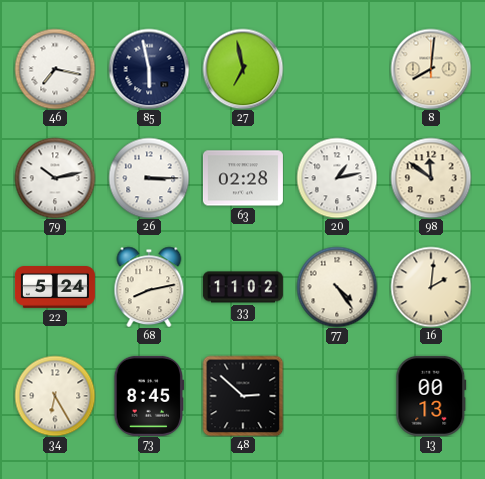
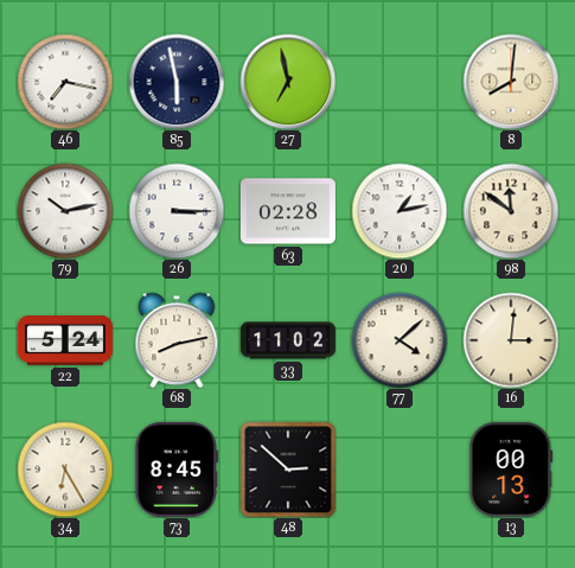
77: 4:24 -> 4:08 (400, 340)
16: 2:01 -> 3:01 (511, 340)
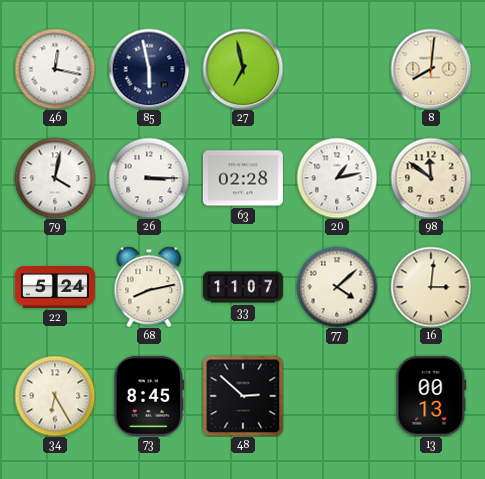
46: 7:17 -> 12:17 (55, 69)
79: 10:13 -> 4:02 (55, 178)
33: 11:02 -> 11:07 (243, 287)
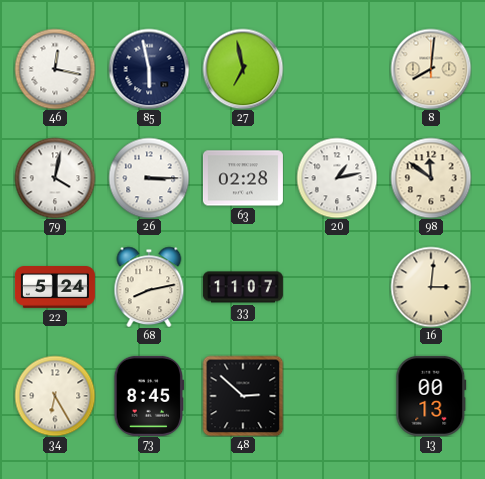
77: 4:08 -> none (337, 287)
